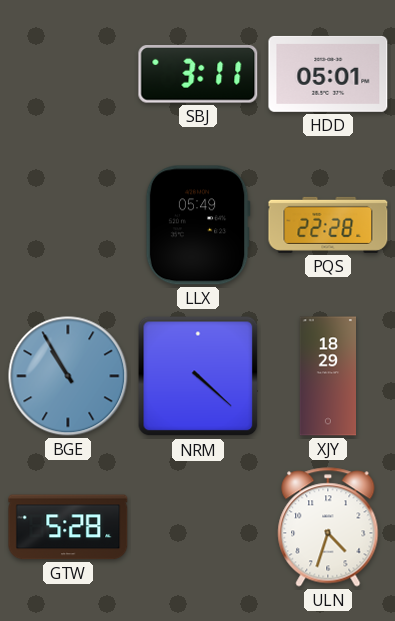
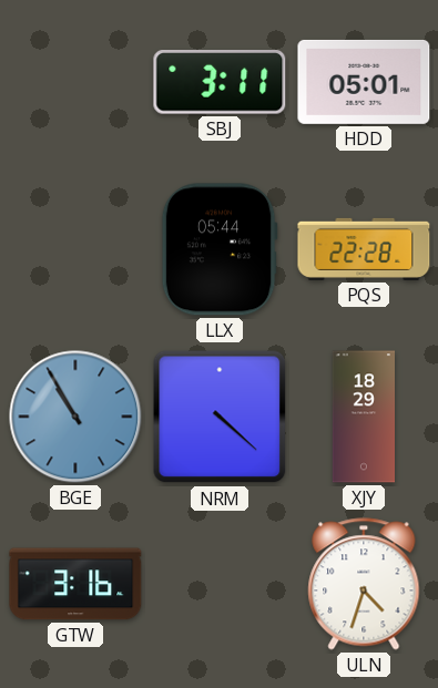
LLX: 05:49 -> 05:44 (220, 249)
GTW: 5:28 -> 3:16 (75, 584)
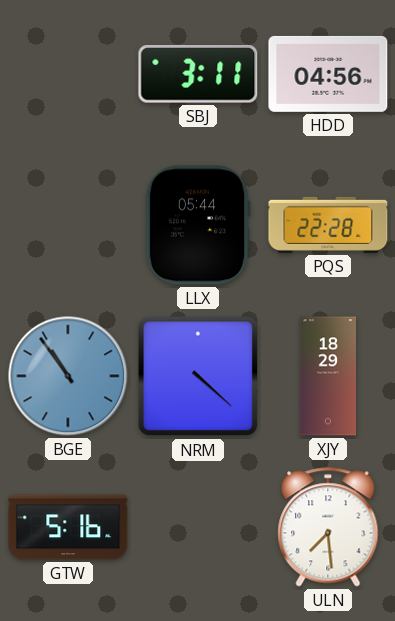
HDD: 05:01 -> 04:56 (328, 74)
BGE: 10:55 -> 10:54 (68, 376)
GTW: 3:16 -> 5:16 (68, 527)
ULN: 4:33 -> 7:29 (328, 527)
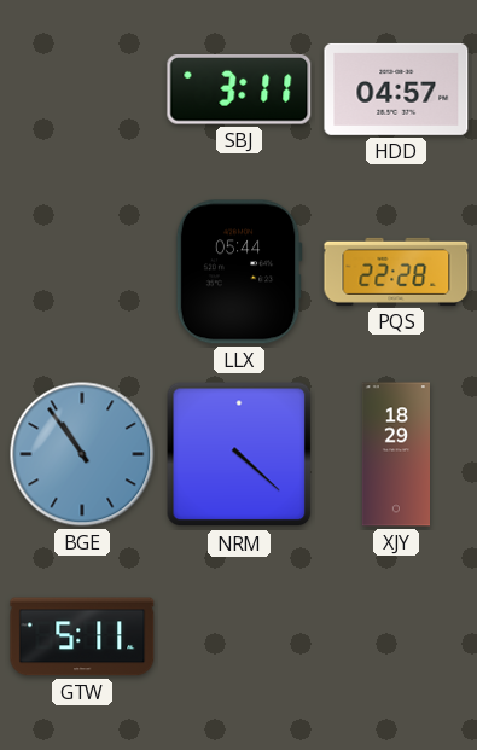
HDD: 04:56 -> 04:57 (396, 89)
GTW: 5:16 -> 5:11 (82, 636)
ULN: 7:29 -> none (328, 527)
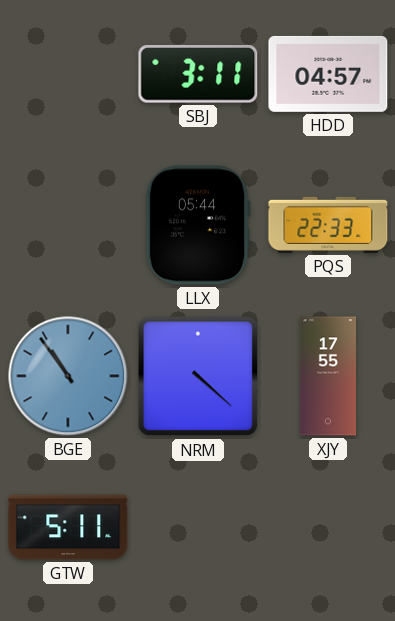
PQS: 22:28 -> 22:33 (328, 225)
XJY: 18:29 -> 17:55 (327, 376)
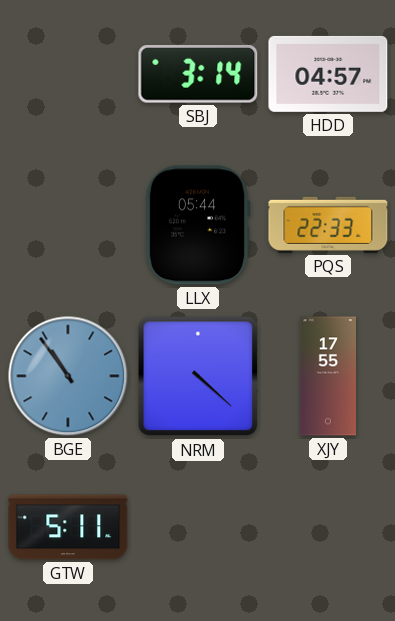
SBJ: 3:11 -> 3:14 (198, 75)
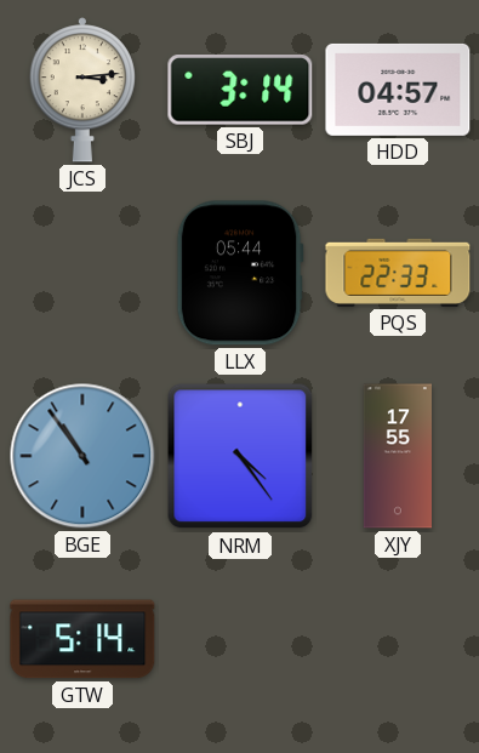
JCS: none -> 3:14 (81, 90)
NRM: 4:22 -> 4:24 (240, 456)
GTW: 5:11 -> 5:14 (82, 639)
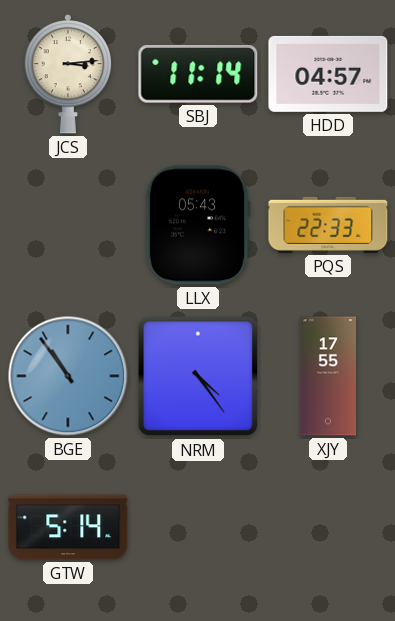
SBJ: 3:14 -> 11:14 (198, 75)
LLX: 05:44 -> 05:43 (198, 225)
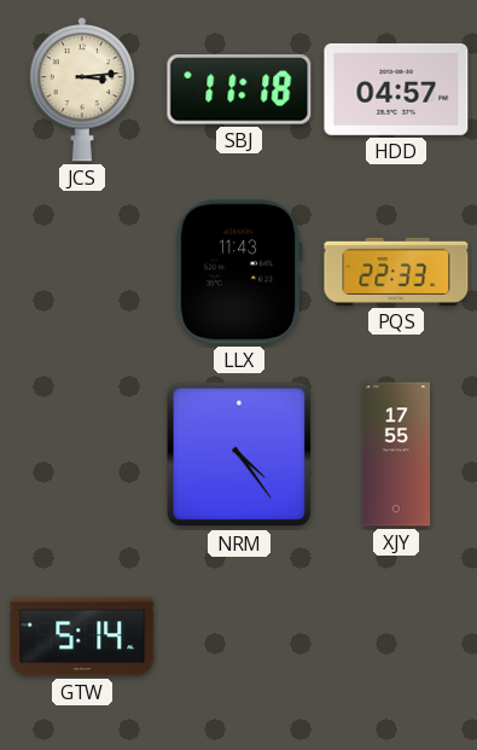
SBJ: 11:14 -> 11:18 (239, 91)
LLX: 05:43 -> 11:43 (239, 272)
BGE: 10:54 -> none (68, 376)
